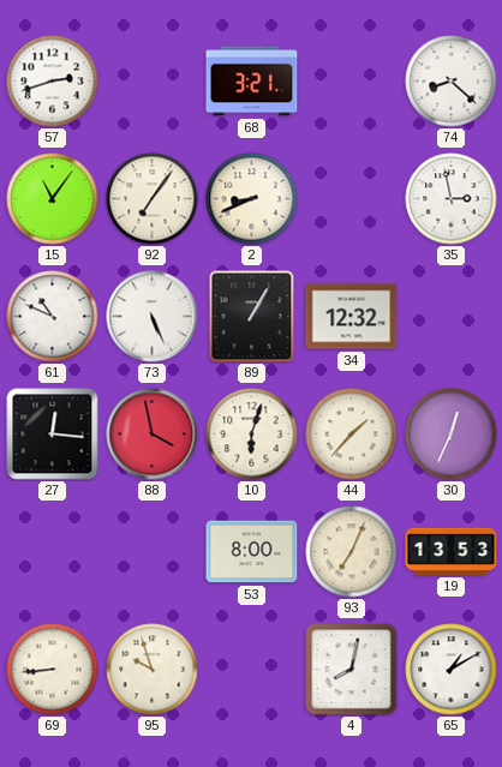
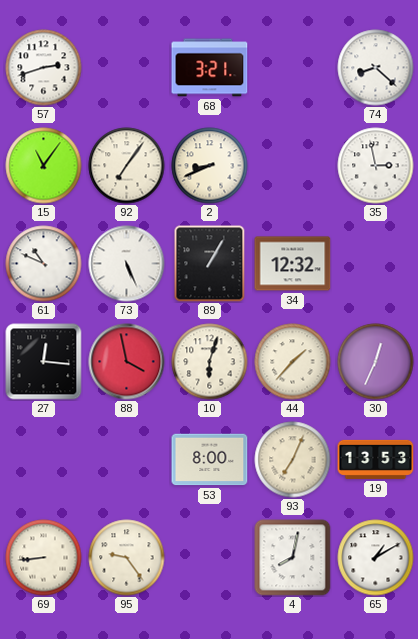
95: 9:57 -> 9:24 (127, 558)
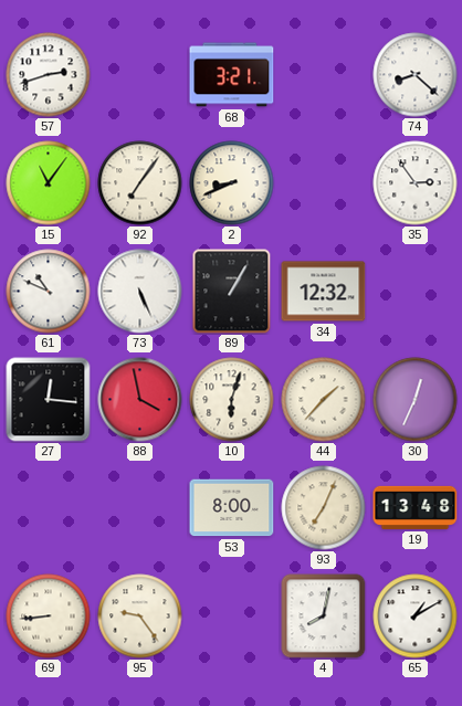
35: 2:58 -> 2:54 (416, 183)
19: 13:53 -> 13:48 (416, 507)
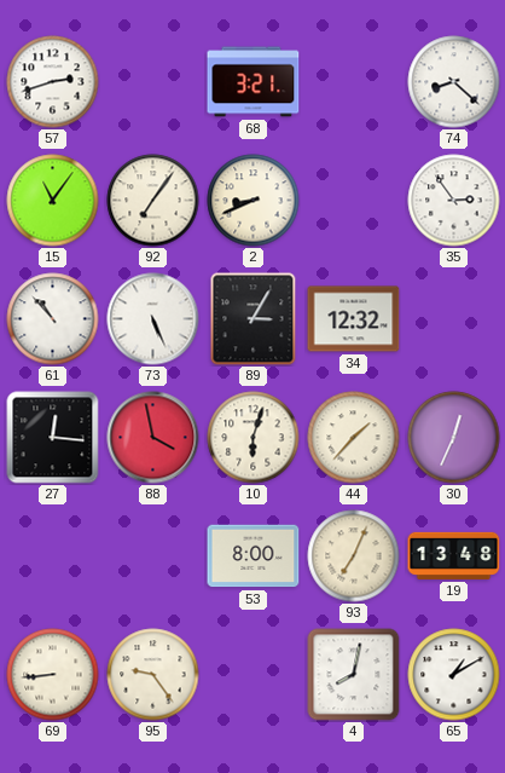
61: 10:49 -> 10:53 (53, 319)
89: 1:05 -> 3:05 (254, 319)
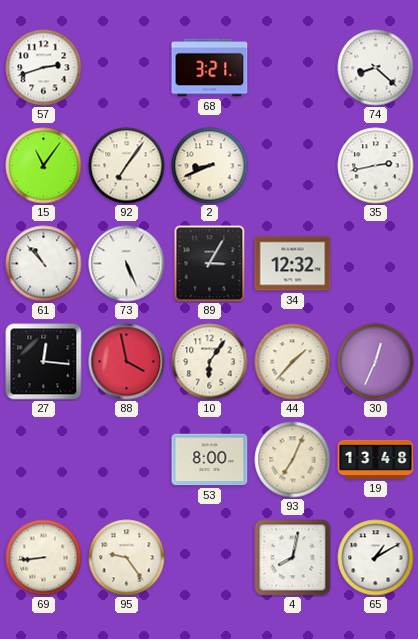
35: 2:54 -> 2:43 (376, 166)
10: 6:03 -> 6:06 (210, 362)
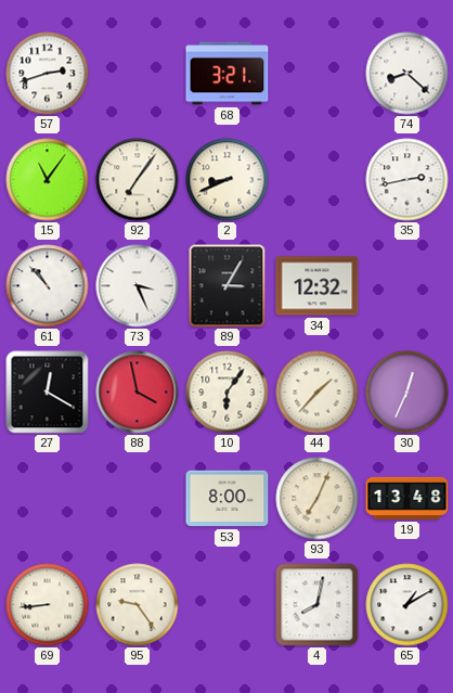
73: 5:26 -> 3:26 (138, 286)
27: 12:16 -> 12:20 (48, 393)
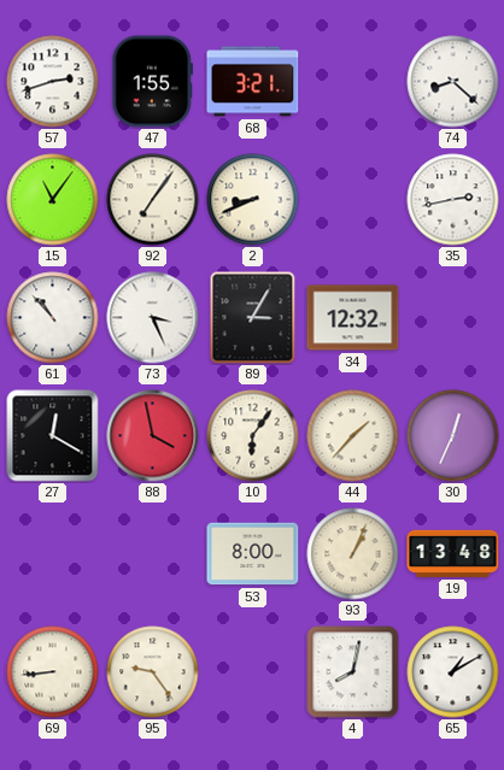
47: none -> 1:55 (152, 82)
93: 7:04 -> 1:04 (353, 554)
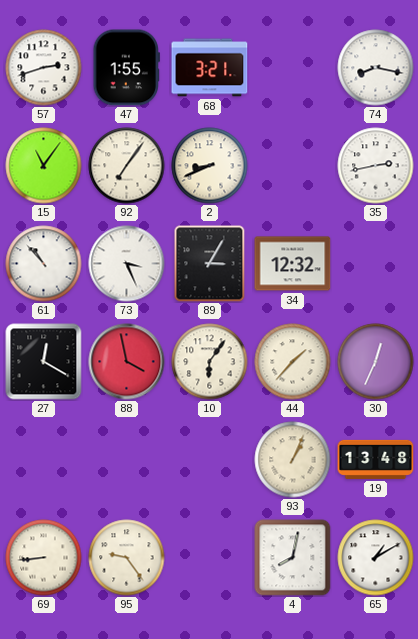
74: 8:22 -> 8:17 (376, 68)
53: 8:00 -> none (253, 554)
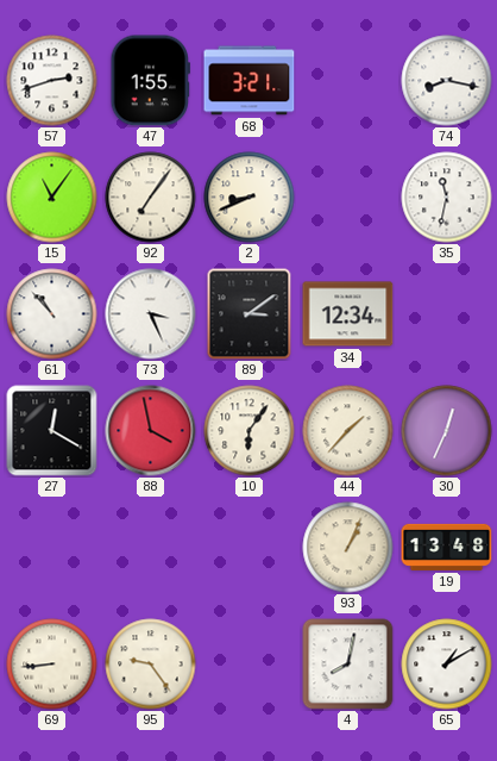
35: 2:43 -> 11:32 (447, 198)
89: 3:05 -> 3:09 (250, 314)
34: 12:32 -> 12:34 (348, 314)
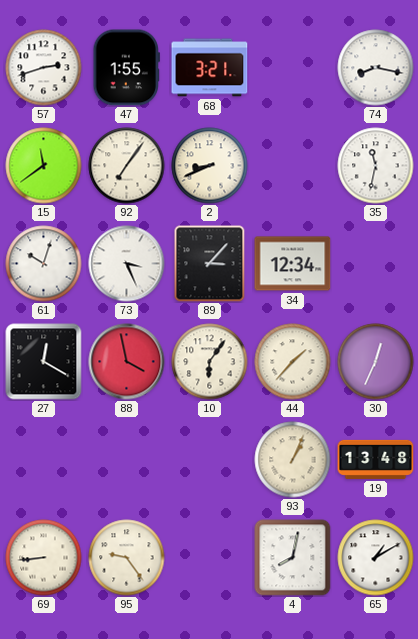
15: 11:06 -> 11:39 (44, 166)
61: 10:53 -> 10:03 (44, 264)
89: 3:09 -> 3:07 (210, 264)
